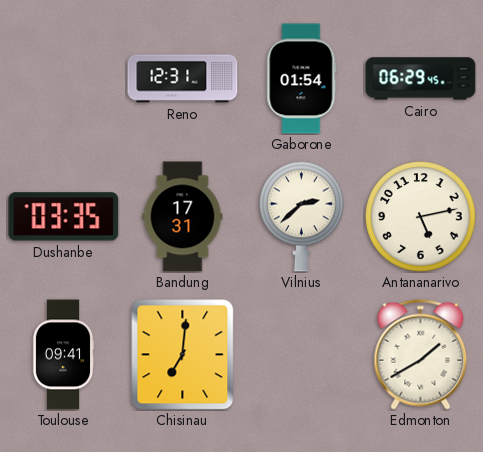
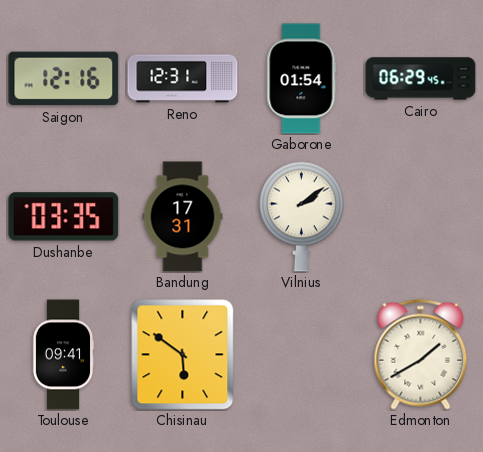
Saigon: none -> 12:16 (64, 79)
Vilnius: 2:38 -> 2:09 (302, 216)
Antananarivo: 5:13 -> none (421, 217)
Chisinau: 7:01 -> 5:51 (183, 355)
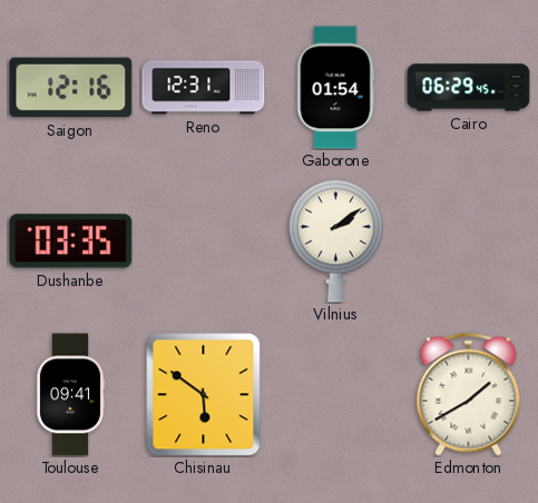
Bandung: 17:31 -> none (183, 217)
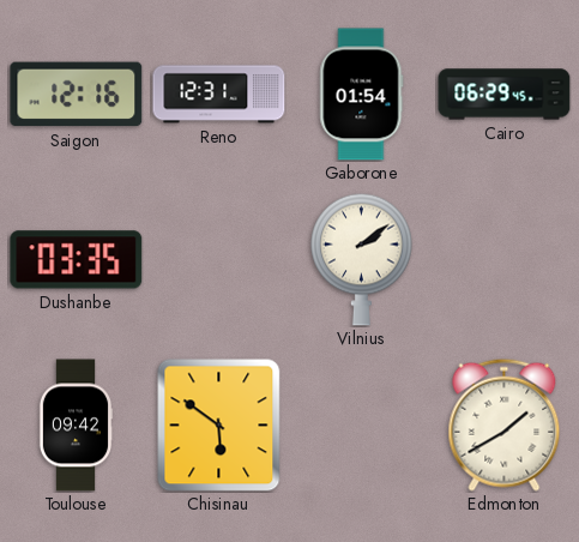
Toulouse: 09:41 -> 09:42 (76, 426)
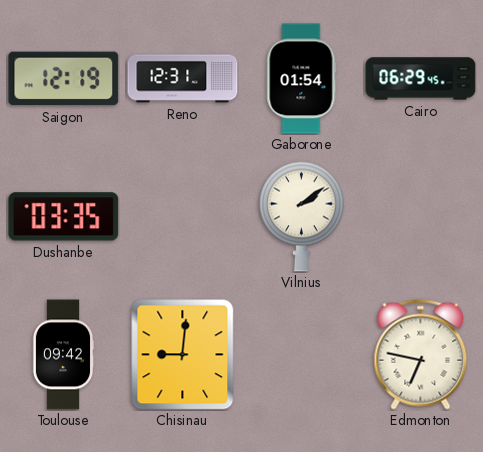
Saigon: 12:16 -> 12:19 (64, 79)
Chisinau: 5:51 -> 9:01 (183, 355)
Edmonton: 1:40 -> 6:47 (421, 354)
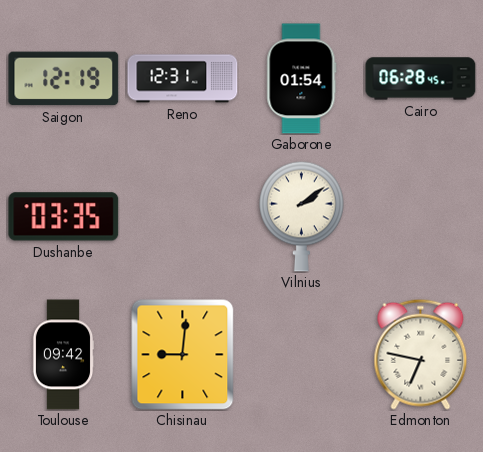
Cairo: 06:29 -> 06:28 (421, 79)
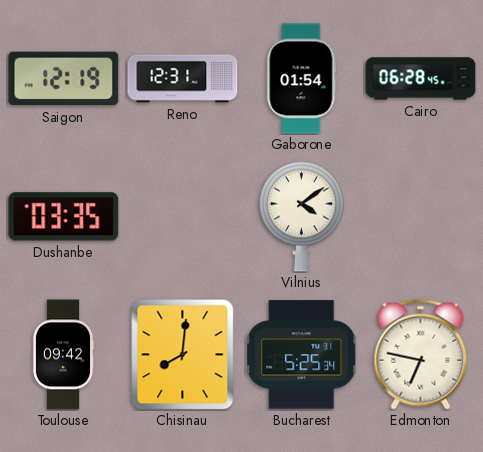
Vilnius: 2:09 -> 4:09 (302, 216)
Chisinau: 9:01 -> 8:01 (183, 355)
Bucharest: none -> 5:25 (302, 355)
